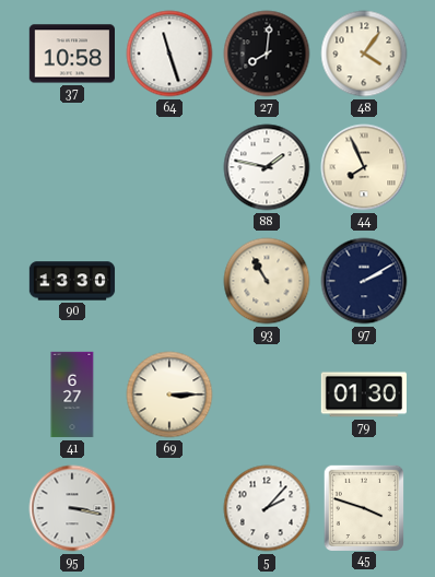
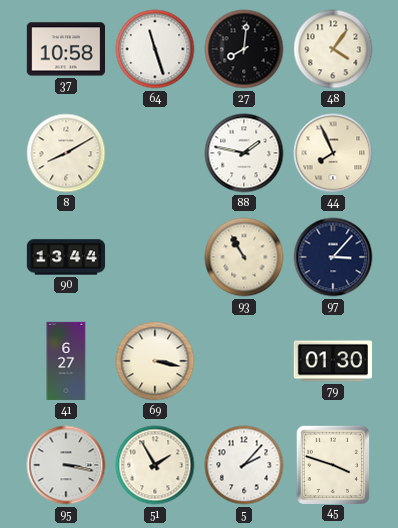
8: none -> 8:10 (66, 153)
90: 13:30 -> 13:44 (66, 257)
97: 2:10 -> 3:07 (333, 257)
69: 3:15 -> 3:17 (155, 361)
51: none -> 1:55 (155, 465)
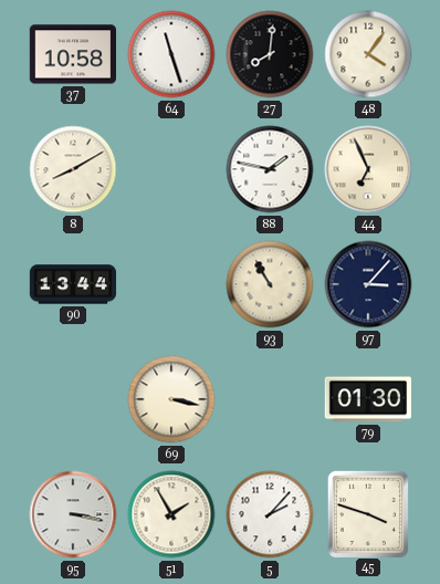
44: 7:56 -> 6:56 (368, 169)
41: 6:27 -> none (66, 361)
